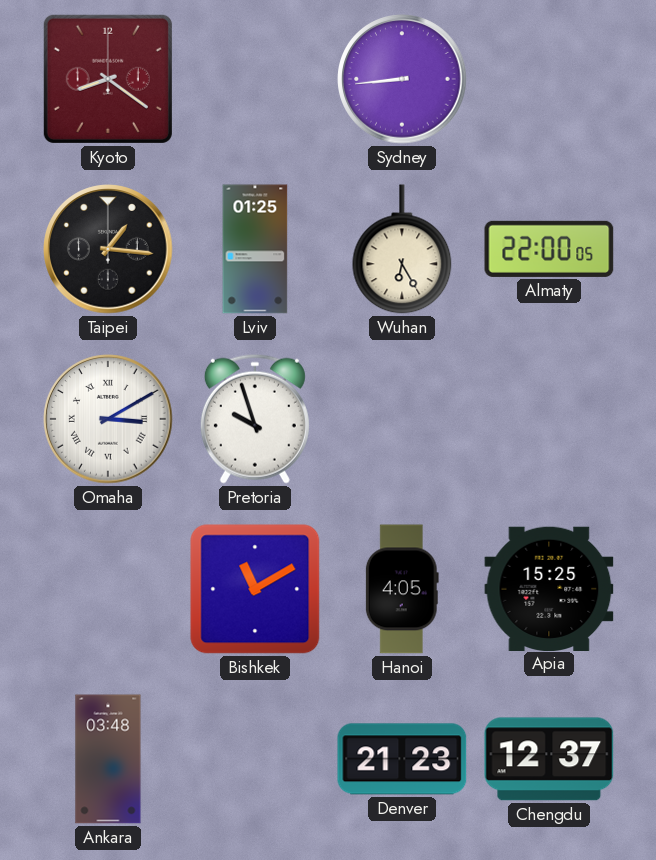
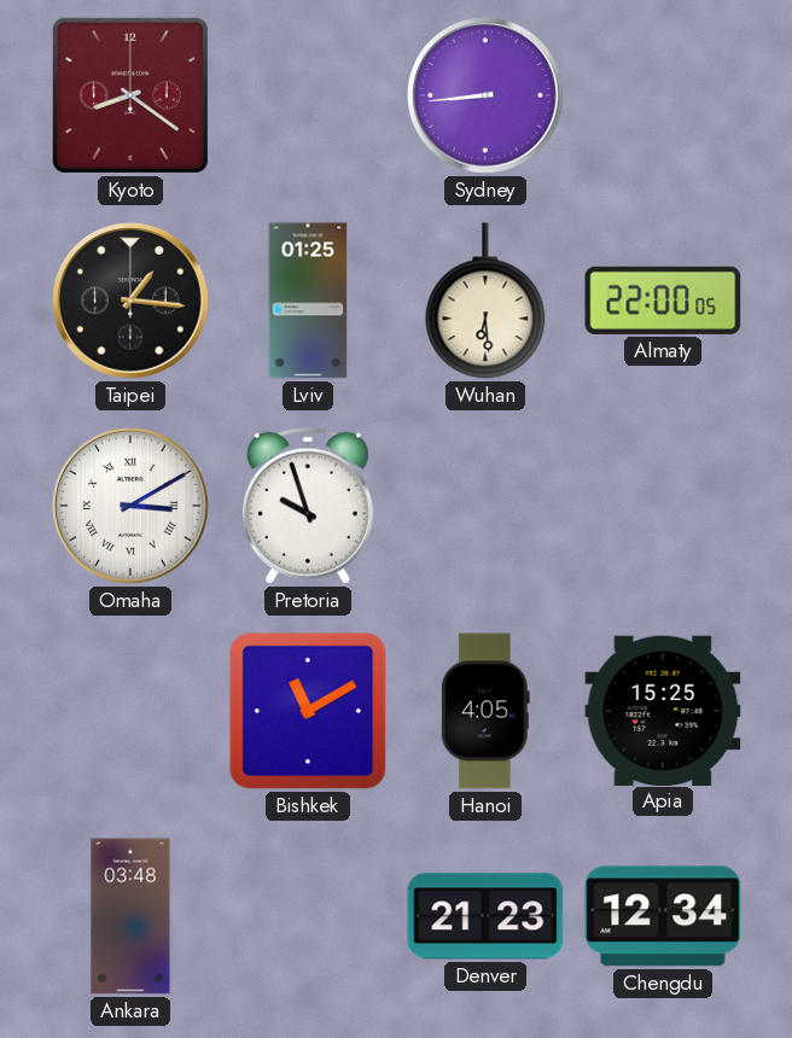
Wuhan: 6:25 -> 6:29 (485, 301)
Chengdu: 12:37 -> 12:34 (663, 916)
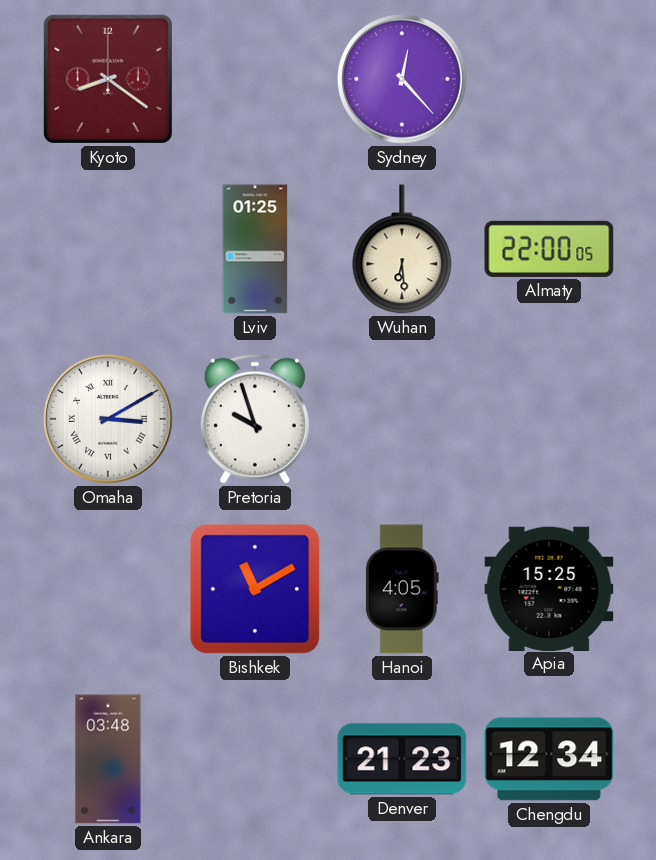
Sydney: 8:44 -> 12:23 (402, 79)
Taipei: 1:16 -> none (130, 301)
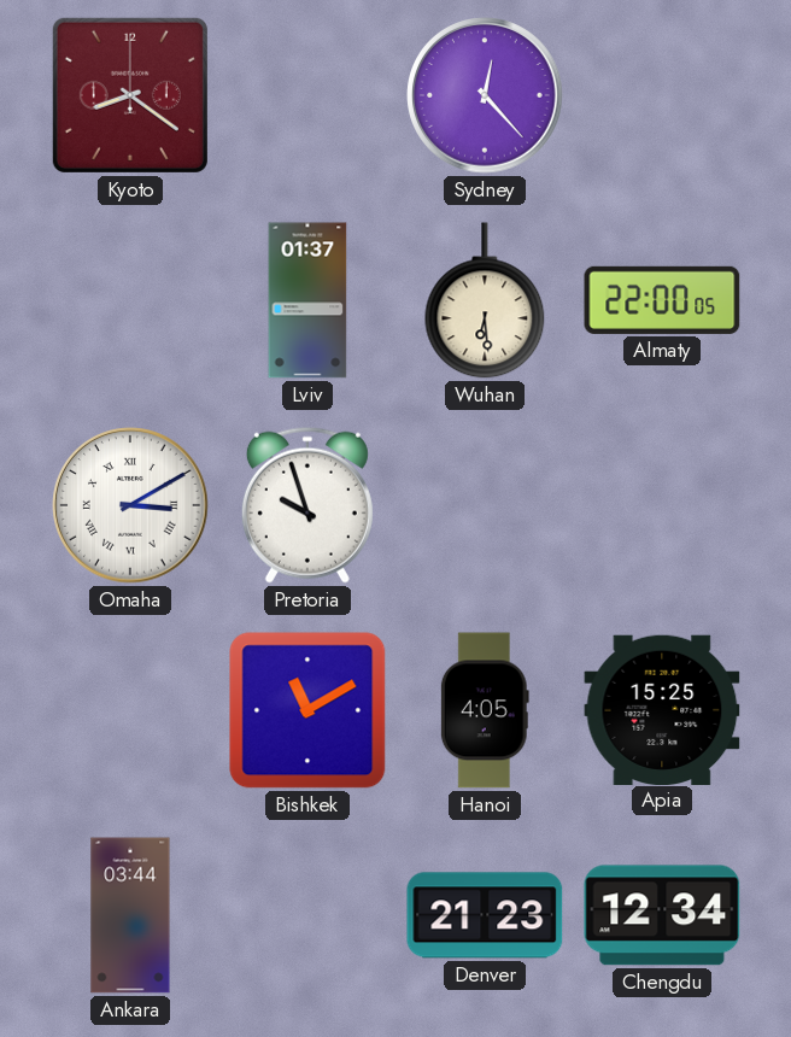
Lviv: 01:25 -> 01:37 (307, 300)
Ankara: 03:48 -> 03:44 (130, 915)
